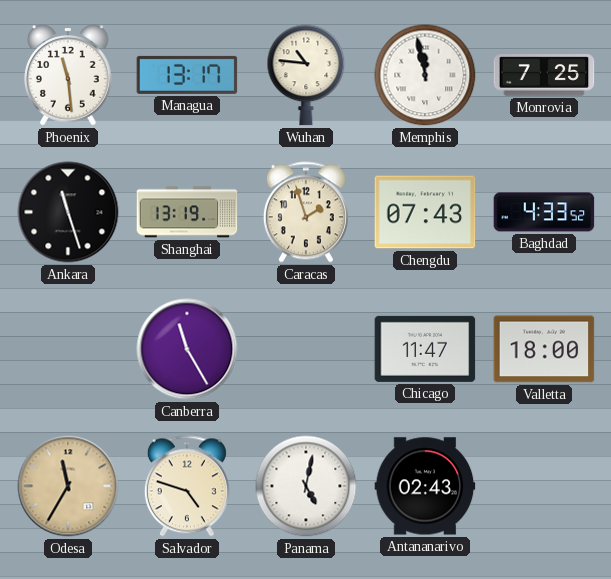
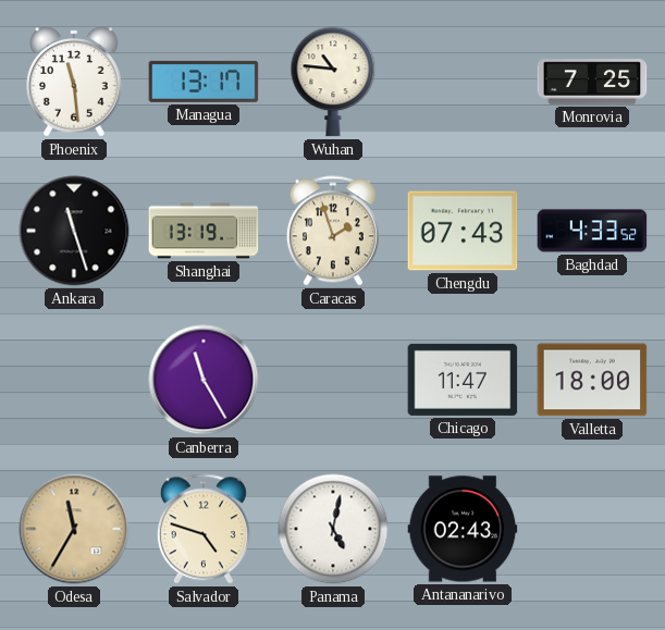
Memphis: 11:58 -> none (425, 75)
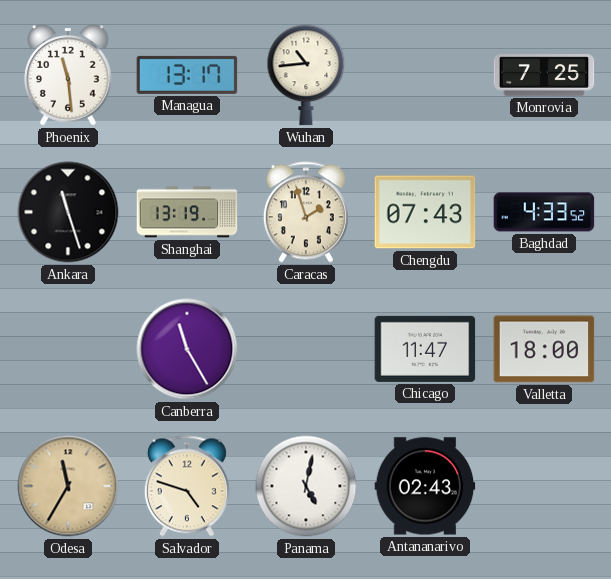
Wuhan: 10:46 -> 10:44 (306, 75)
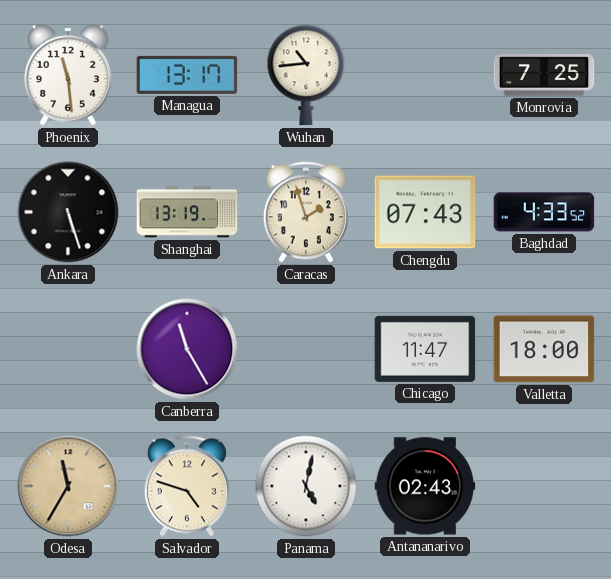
Ankara: 11:27 -> 5:27 (68, 212)
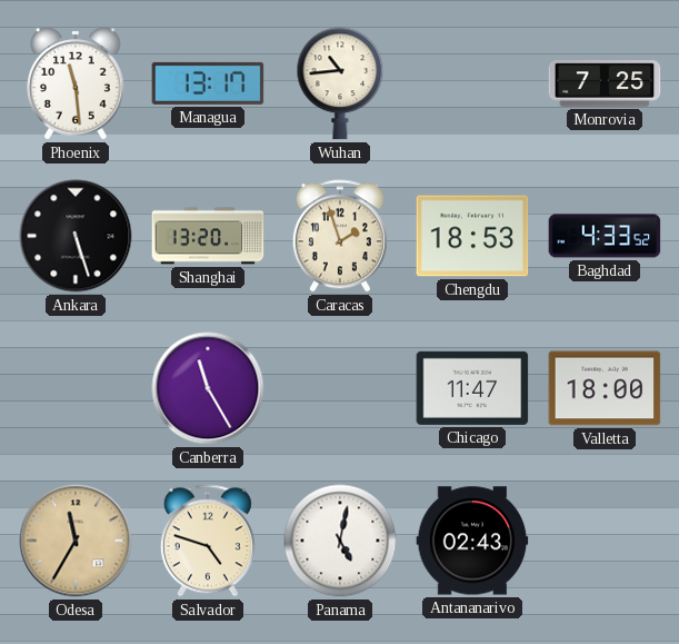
Shanghai: 13:19 -> 13:20 (208, 236)
Chengdu: 07:43 -> 18:53 (472, 236)
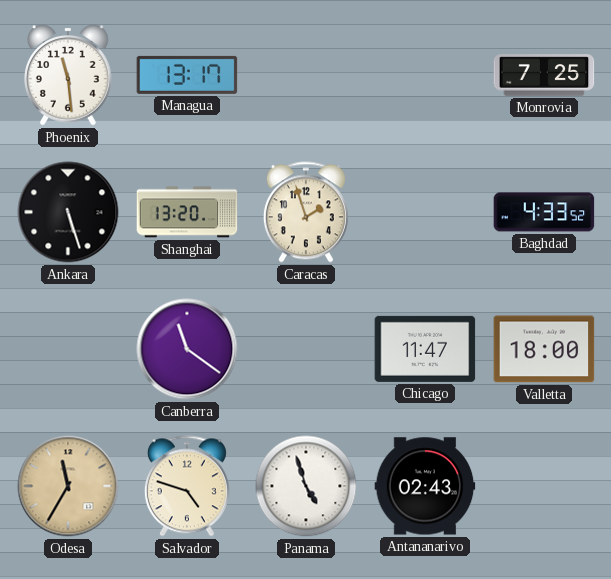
Wuhan: 10:44 -> none (340, 83)
Chengdu: 18:53 -> none (472, 236)
Canberra: 11:25 -> 11:21 (187, 349)
Panama: 5:02 -> 4:57 (306, 486)
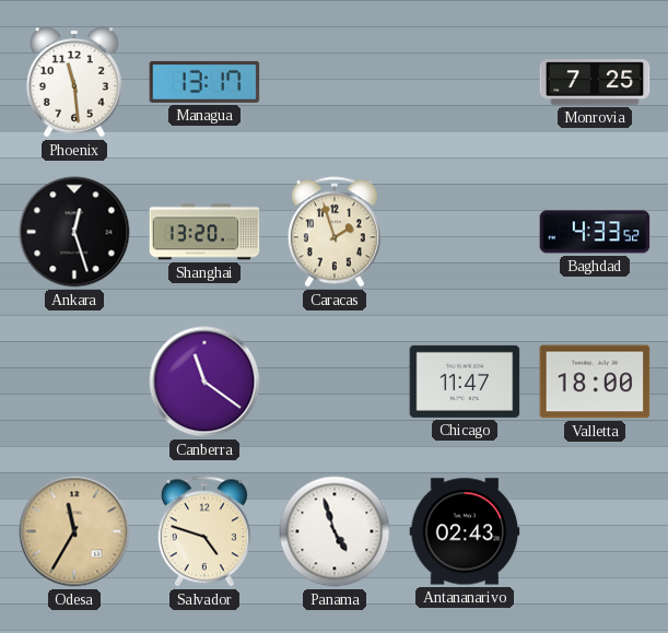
Ankara: 5:27 -> 12:27 (74, 232)
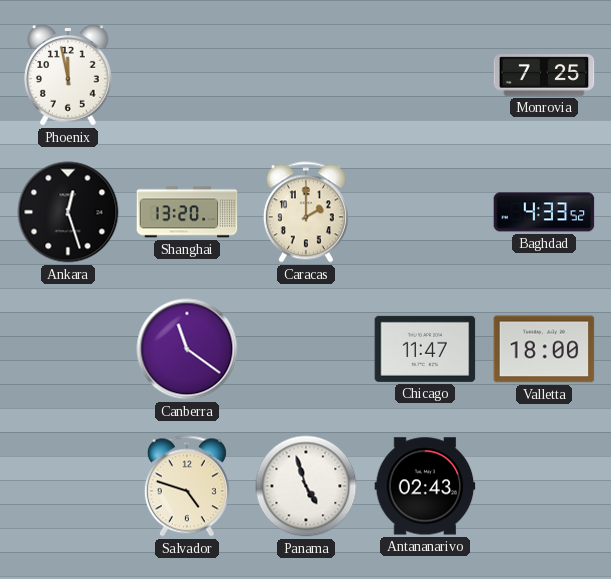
Phoenix: 11:29 -> 11:58 (68, 75)
Managua: 13:17 -> none (204, 82)
Caracas: 1:57 -> 2:00 (306, 212)
Odesa: 11:35 -> none (74, 531)
